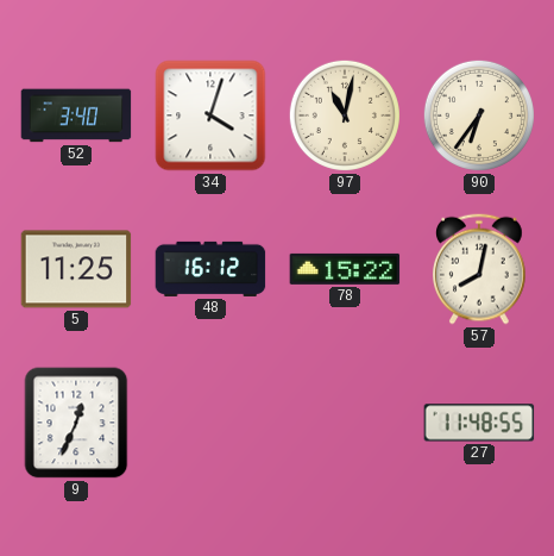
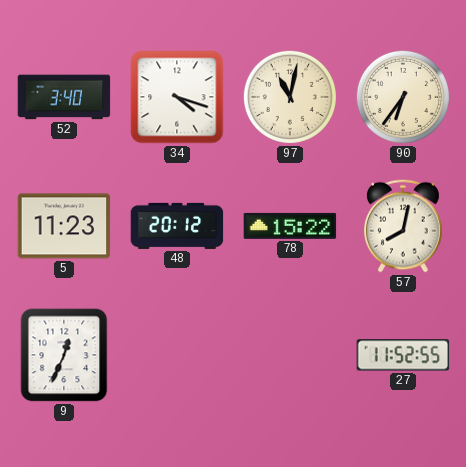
34: 4:03 -> 4:18 (177, 97)
5: 11:25 -> 11:23 (64, 226)
48: 16:12 -> 20:12 (177, 226)
27: 11:48 -> 11:52 (403, 355)
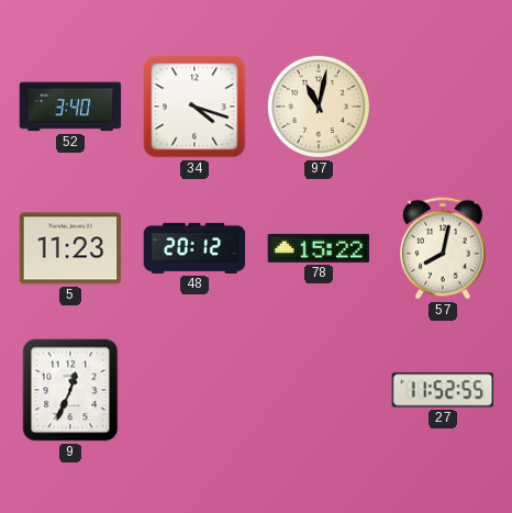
90: 6:36 -> none (403, 97)
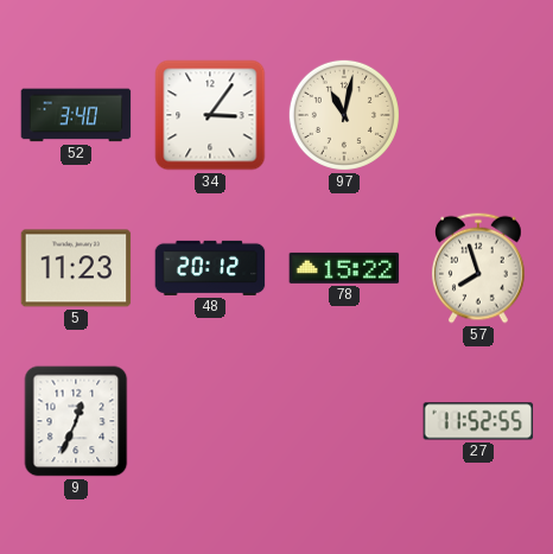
34: 4:18 -> 3:06 (210, 115)
57: 8:02 -> 7:57 (479, 268)
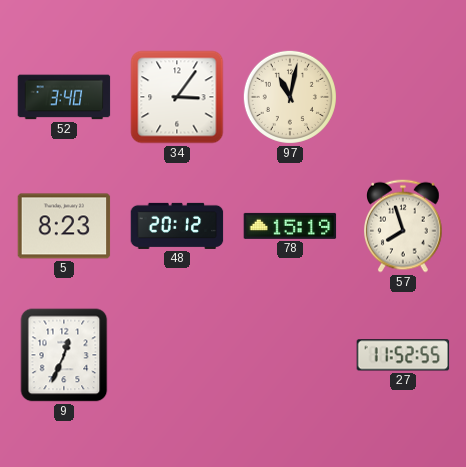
5: 11:23 -> 8:23 (64, 226)
78: 15:22 -> 15:19 (290, 226)
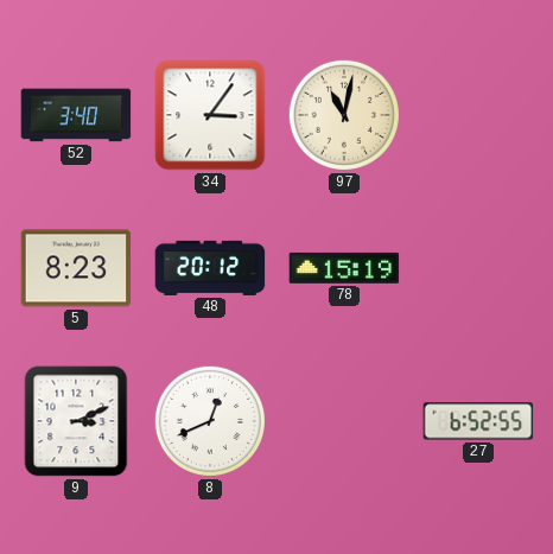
57: 7:57 -> none (404, 226)
9: 12:34 -> 3:11 (76, 421)
8: none -> 12:41 (210, 421)
27: 11:52 -> 6:52 (478, 421)
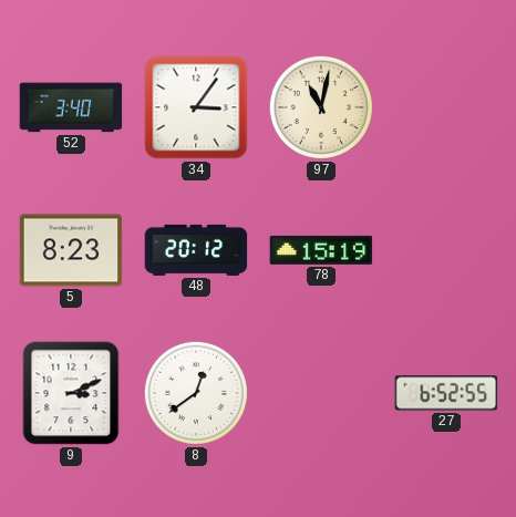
8: 12:41 -> 12:39 (196, 393)
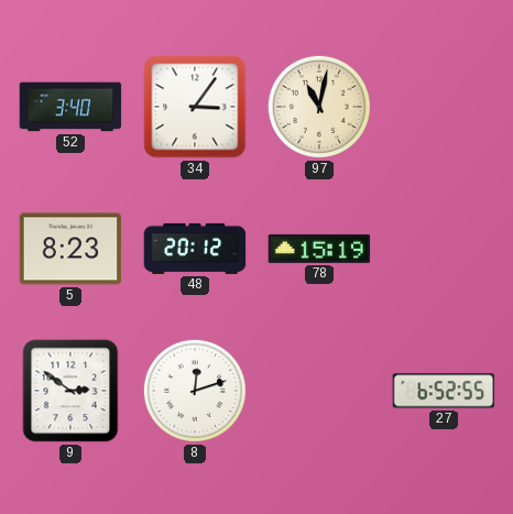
9: 3:11 -> 2:51 (70, 391)
8: 12:39 -> 12:12 (195, 391)
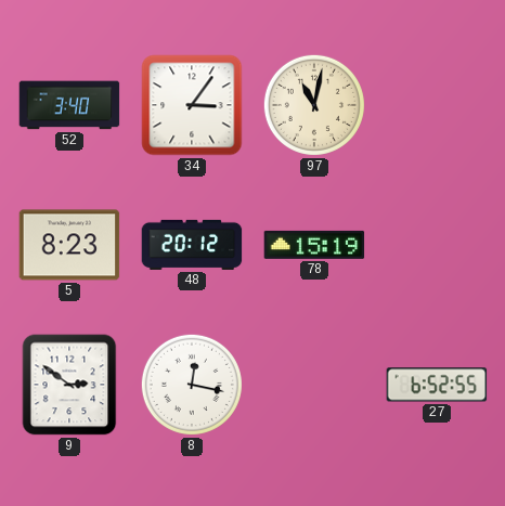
8: 12:12 -> 12:17 (192, 385)
